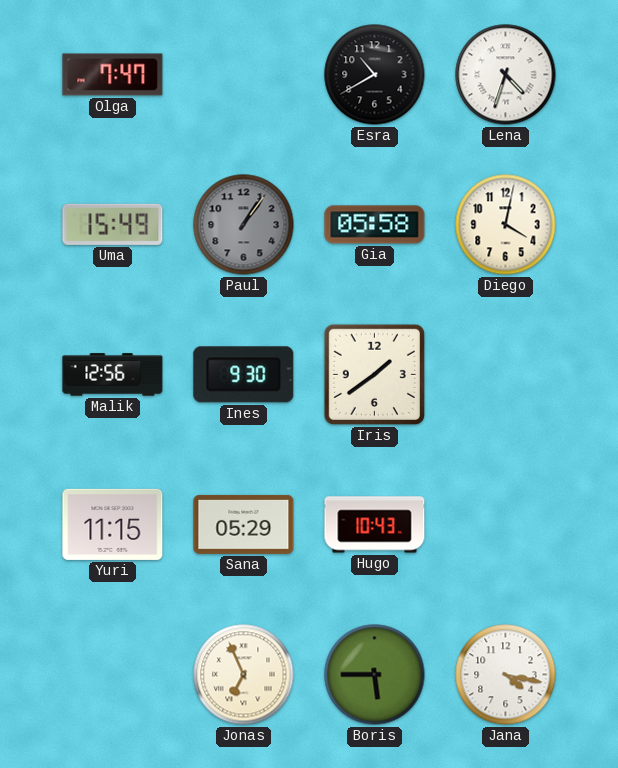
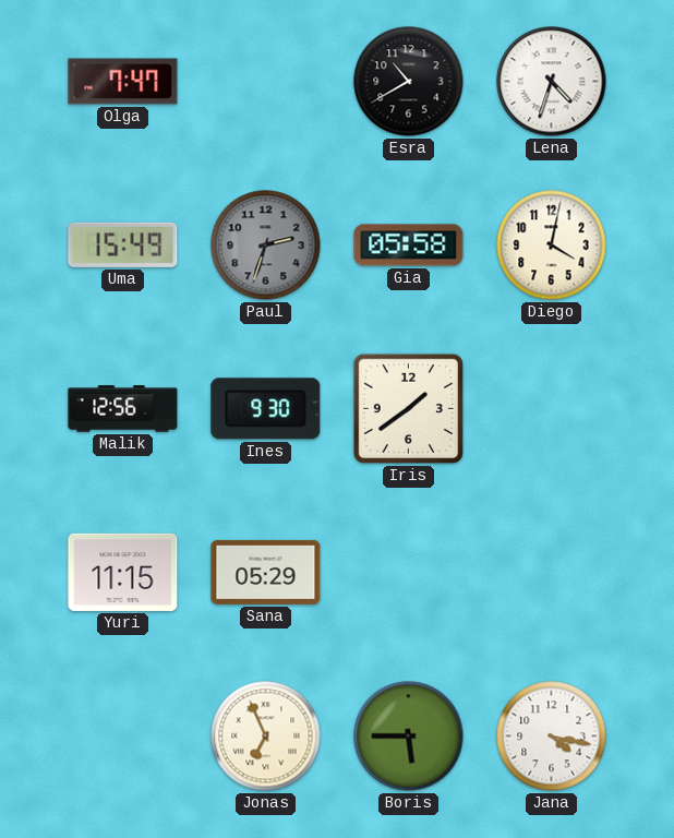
Paul: 1:06 -> 2:33 (266, 246)
Hugo: 10:43 -> none (375, 525)
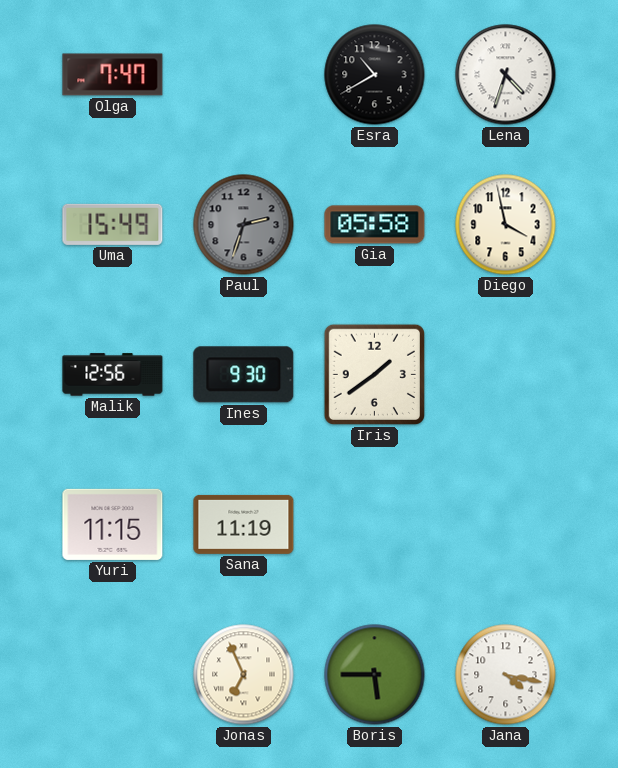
Diego: 4:02 -> 3:58 (506, 225)
Sana: 05:29 -> 11:19 (244, 524)
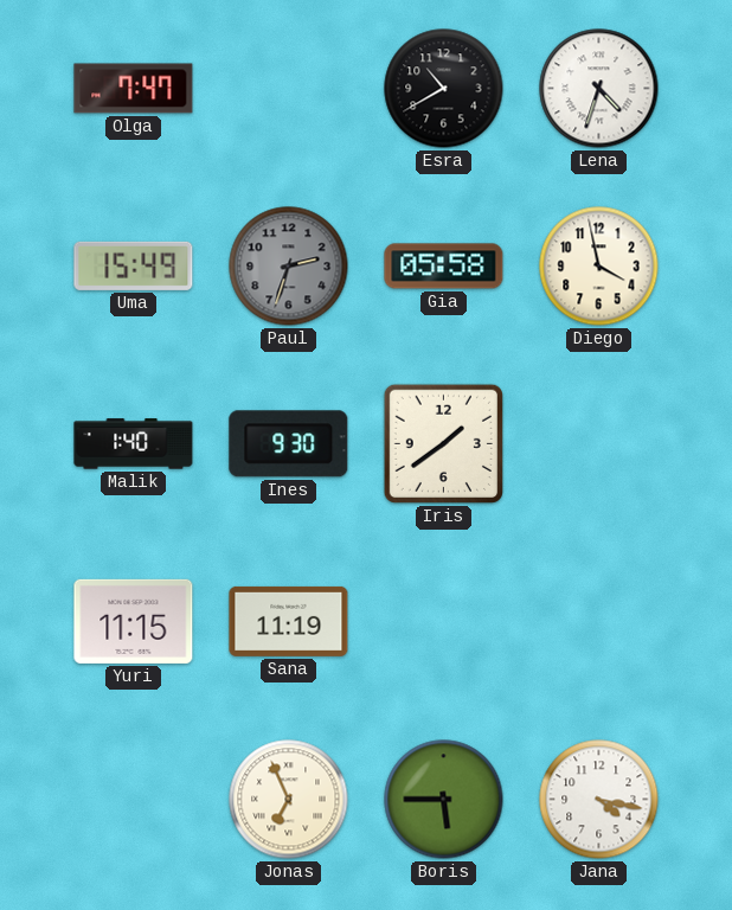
Malik: 12:56 -> 1:40 (134, 444)
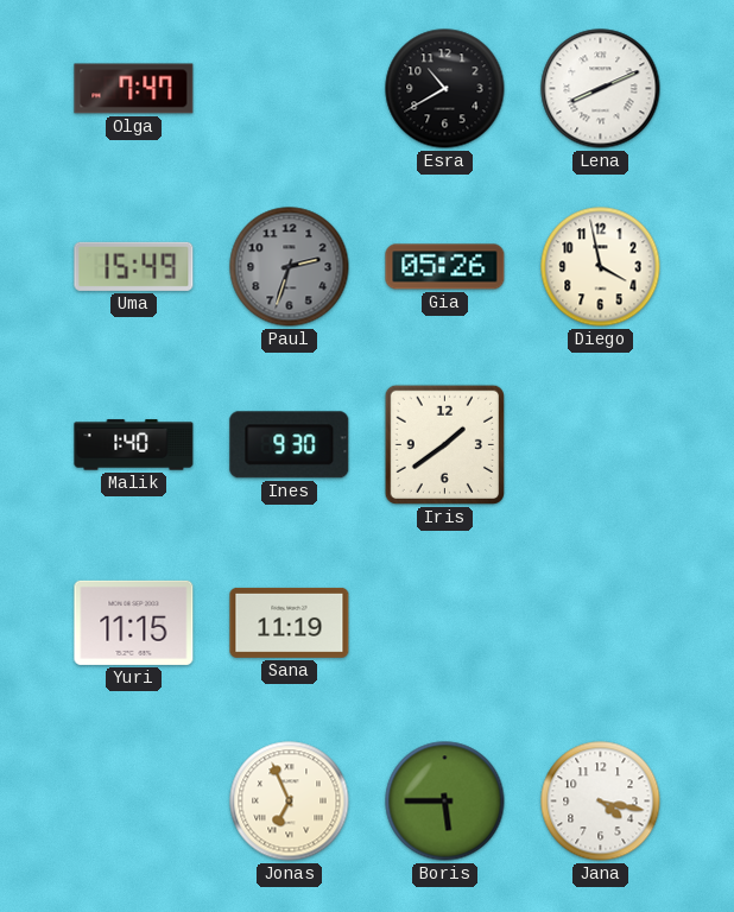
Lena: 4:33 -> 8:11 (601, 89)
Gia: 05:58 -> 05:26 (445, 267)
